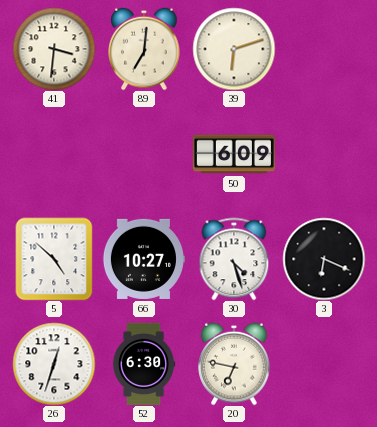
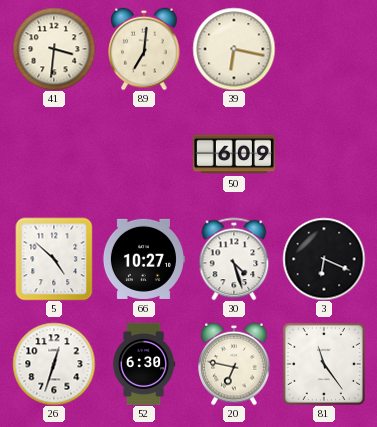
39: 6:12 -> 6:17 (234, 49)
81: none -> 11:24 (324, 364)
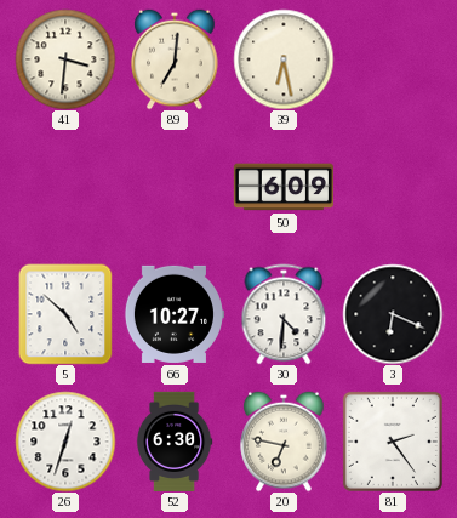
39: 6:17 -> 6:28 (284, 59)
30: 4:27 -> 4:31 (284, 314)
81: 11:24 -> 2:24 (393, 442)
